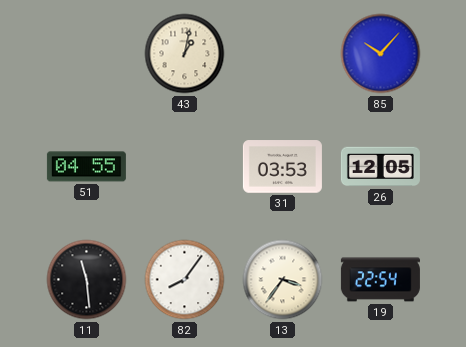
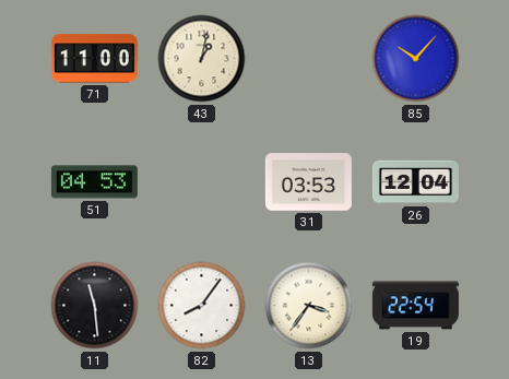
71: none -> 11:00 (94, 59)
51: 04:55 -> 04:53 (94, 182)
26: 12:05 -> 12:04 (415, 182)
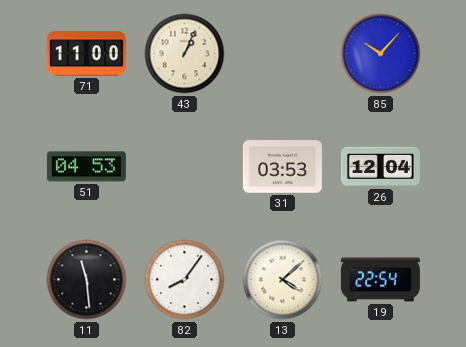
43: 1:02 -> 1:04 (185, 54)
13: 3:36 -> 4:08 (283, 280)
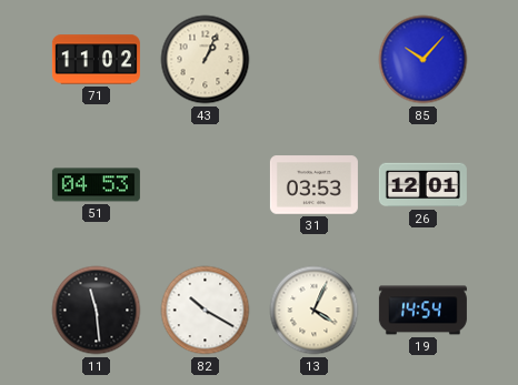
71: 11:00 -> 11:02 (96, 60)
26: 12:04 -> 12:01 (422, 185)
82: 8:06 -> 10:20 (206, 311)
13: 4:08 -> 4:04 (315, 311)
19: 22:54 -> 14:54 (422, 311)
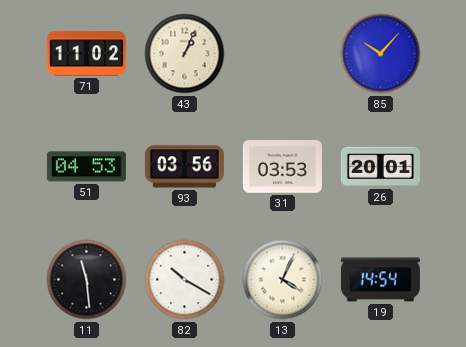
93: none -> 03:56 (184, 167)
26: 12:01 -> 20:01 (380, 167)
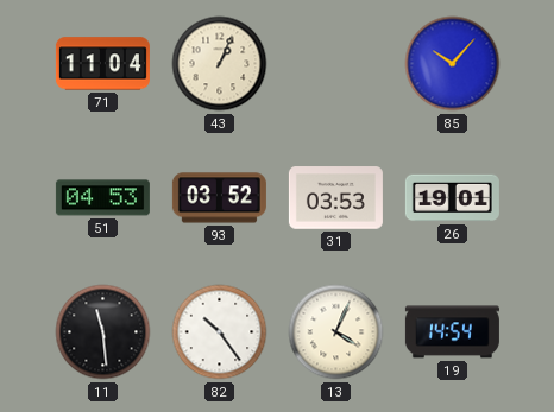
71: 11:02 -> 11:04 (102, 64)
93: 03:56 -> 03:52 (219, 198)
26: 20:01 -> 19:01 (452, 198)
82: 10:20 -> 10:24 (220, 332)
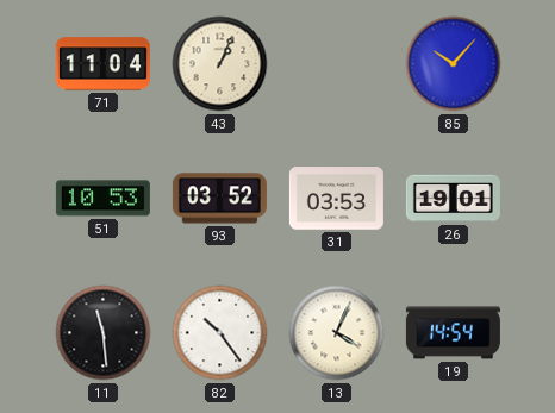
51: 04:53 -> 10:53 (102, 199)
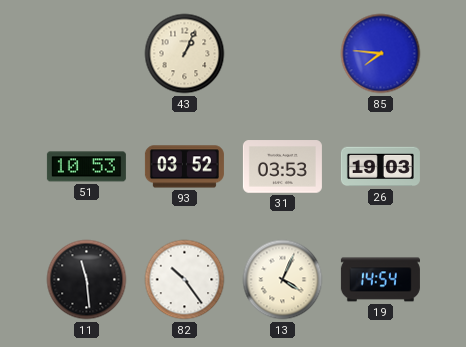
71: 11:04 -> none (102, 64)
85: 10:07 -> 7:46 (381, 54)
26: 19:01 -> 19:03 (380, 167)
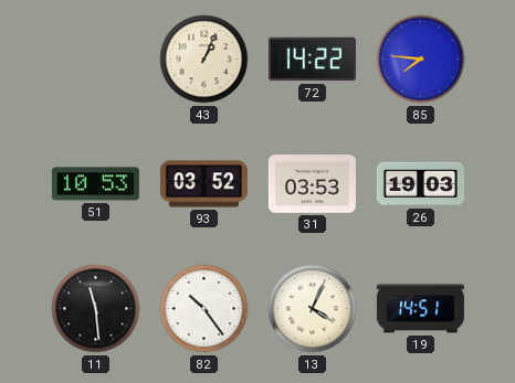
72: none -> 14:22 (312, 60)
19: 14:54 -> 14:51 (420, 309)
